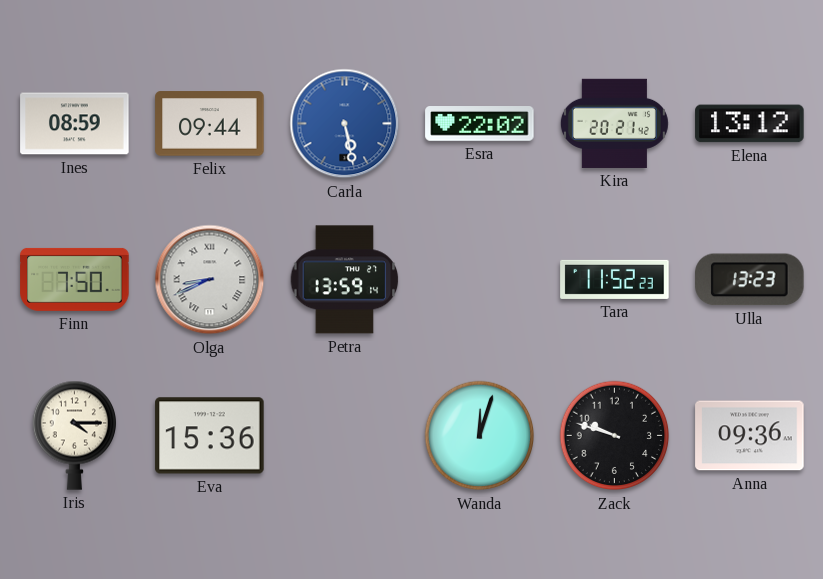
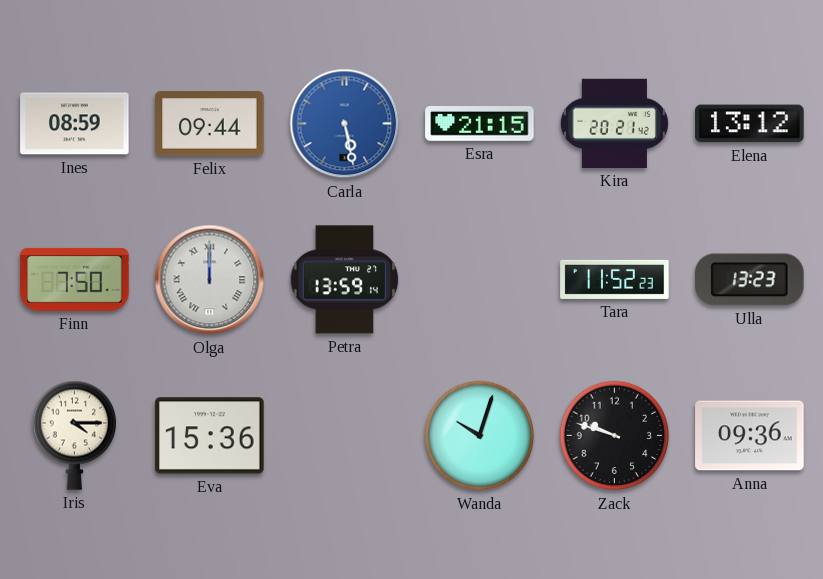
Esra: 22:02 -> 21:15 (480, 124)
Olga: 8:41 -> 12:00 (210, 280)
Wanda: 12:03 -> 10:03 (480, 436)
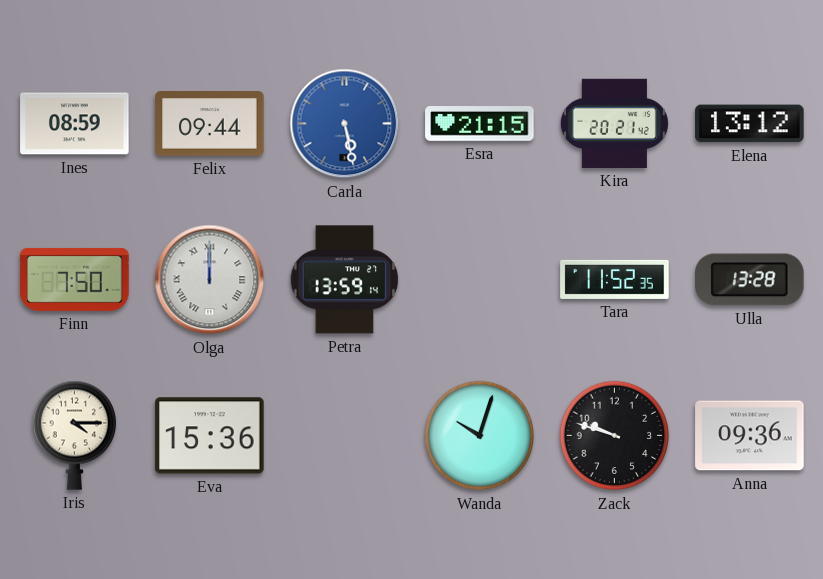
Tara: 11:52:23 -> 11:52:35 (615, 279)
Ulla: 13:23 -> 13:28 (750, 280)
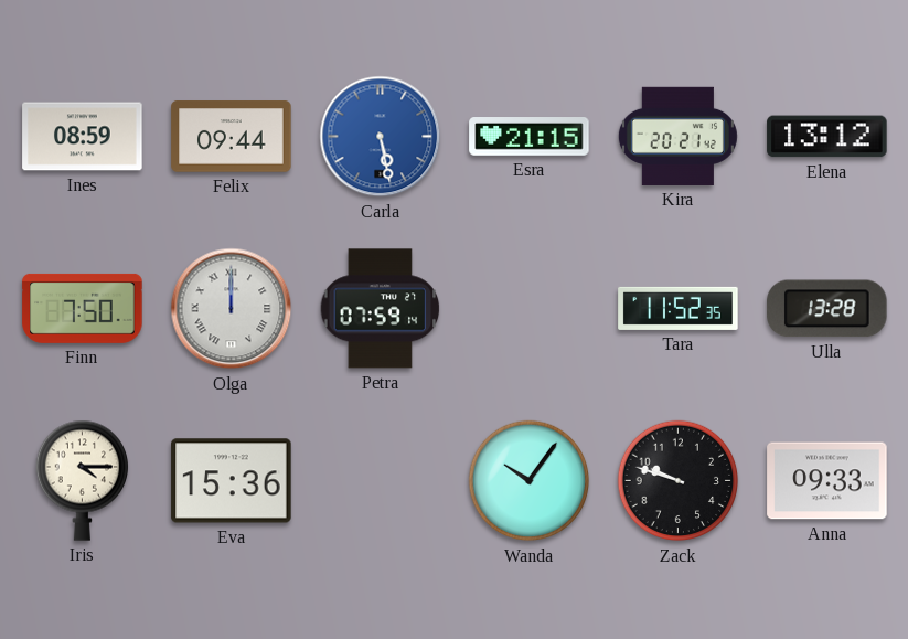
Petra: 13:59 -> 07:59 (381, 309)
Wanda: 10:03 -> 10:06 (530, 481)
Anna: 09:36 -> 09:33 (827, 481)
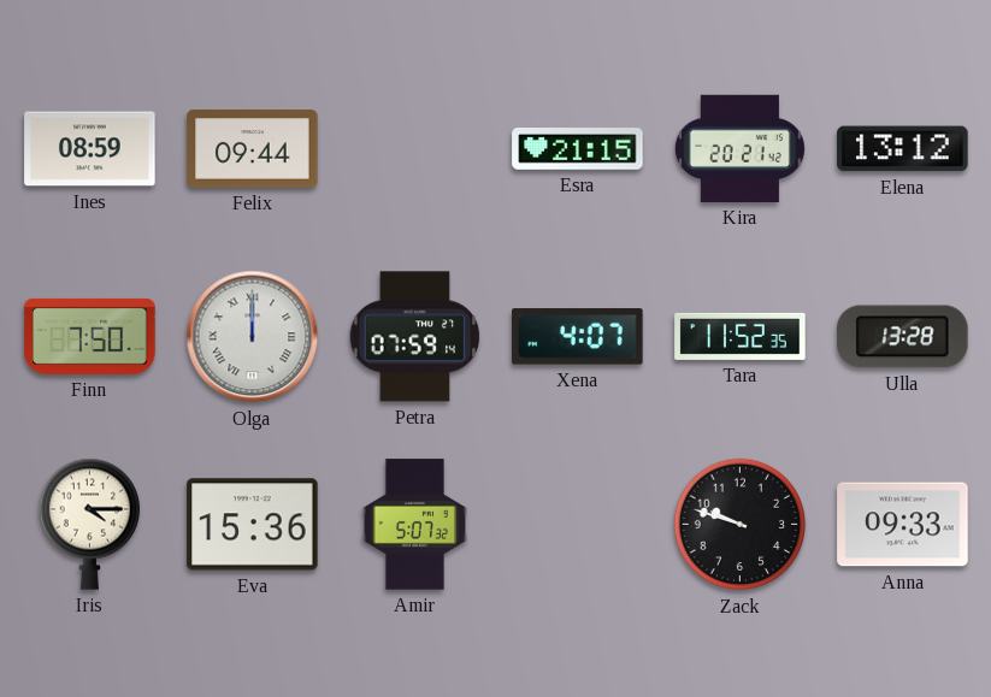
Carla: 5:28 -> none (381, 137)
Xena: none -> 4:07 (578, 337)
Amir: none -> 5:07 (414, 525)
Wanda: 10:06 -> none (530, 481)
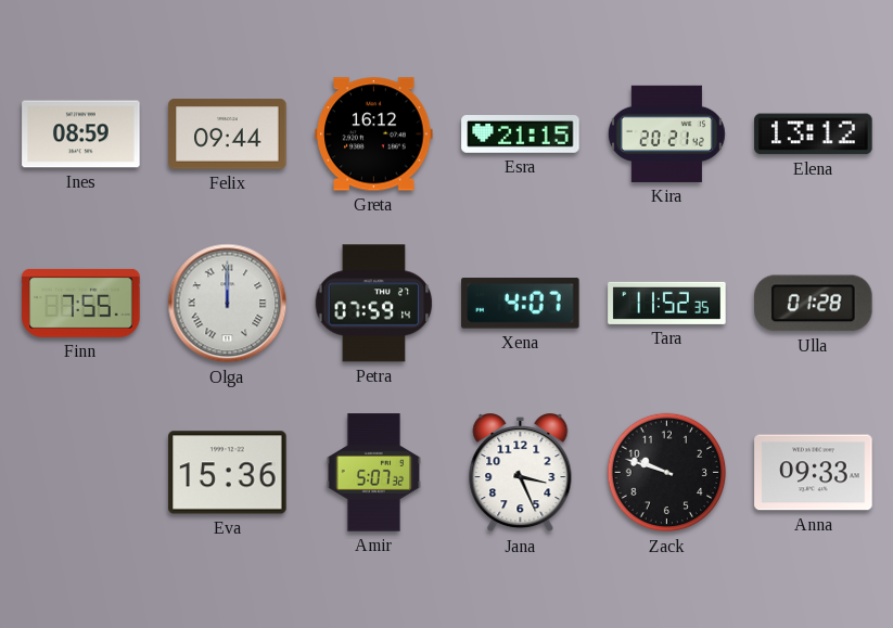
Greta: none -> 16:12 (374, 134)
Finn: 7:50 -> 7:55 (81, 303)
Ulla: 13:28 -> 01:28 (814, 304)
Iris: 4:15 -> none (89, 524)
Jana: none -> 3:26 (521, 474)
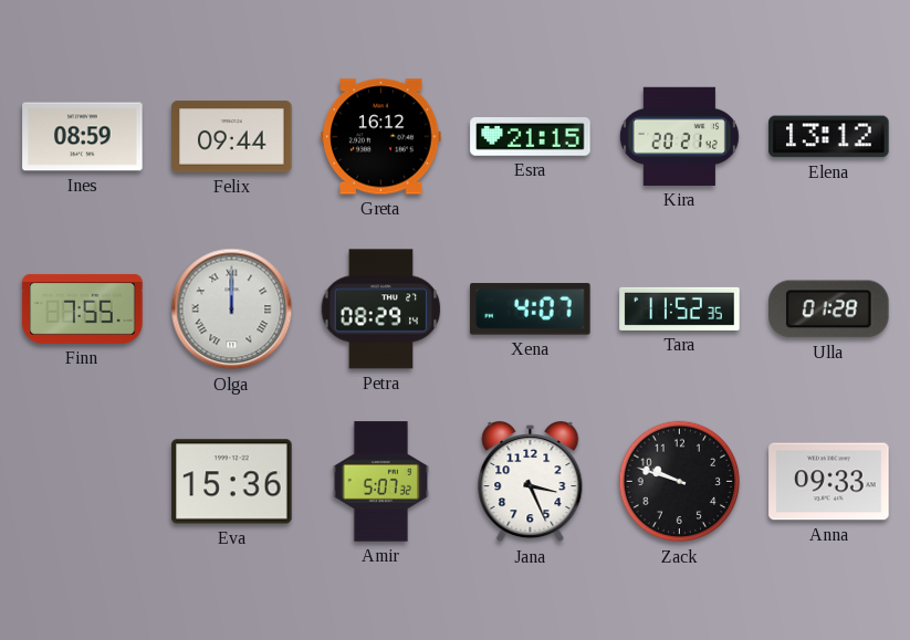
Petra: 07:59 -> 08:29 (381, 309)
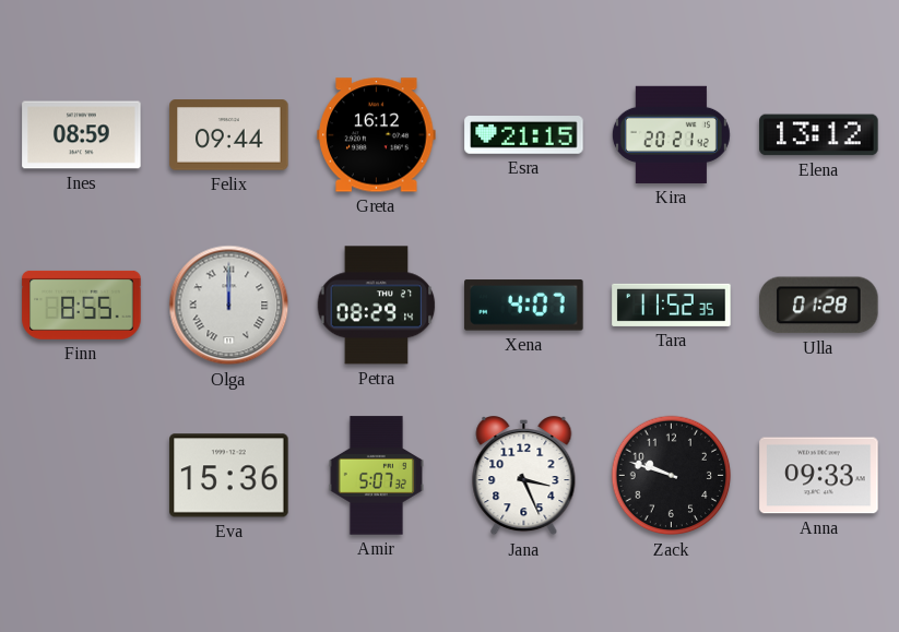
Finn: 7:55 -> 8:55 (82, 305)
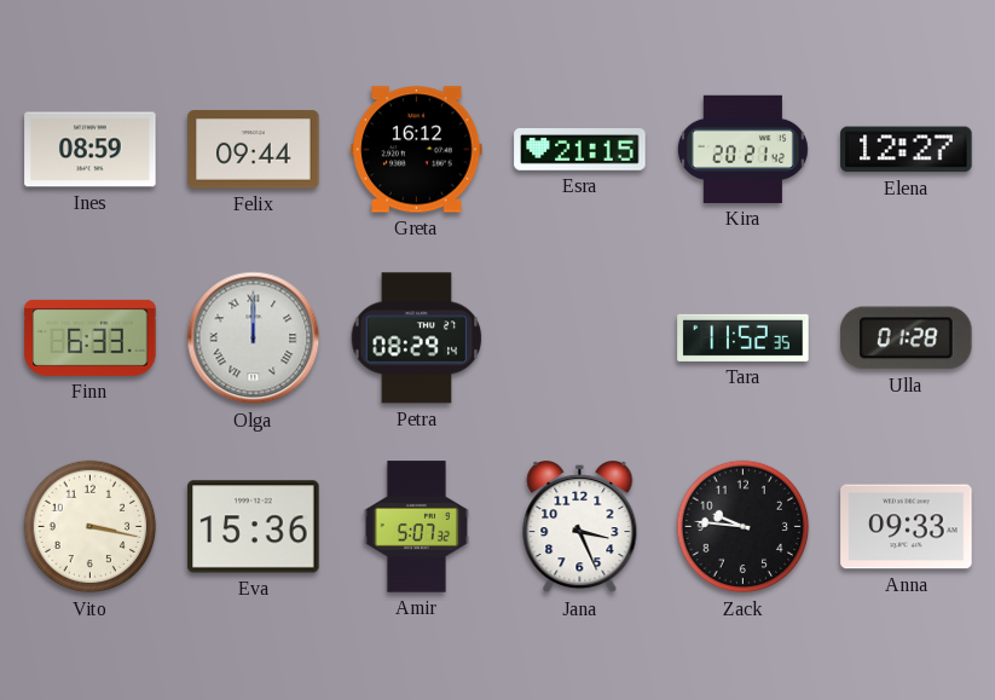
Elena: 13:12 -> 12:27 (907, 150)
Finn: 8:55 -> 6:33 (91, 337)
Xena: 4:07 -> none (524, 306)
Vito: none -> 3:17 (91, 527)
Zack: 9:48 -> 9:46 (744, 527)
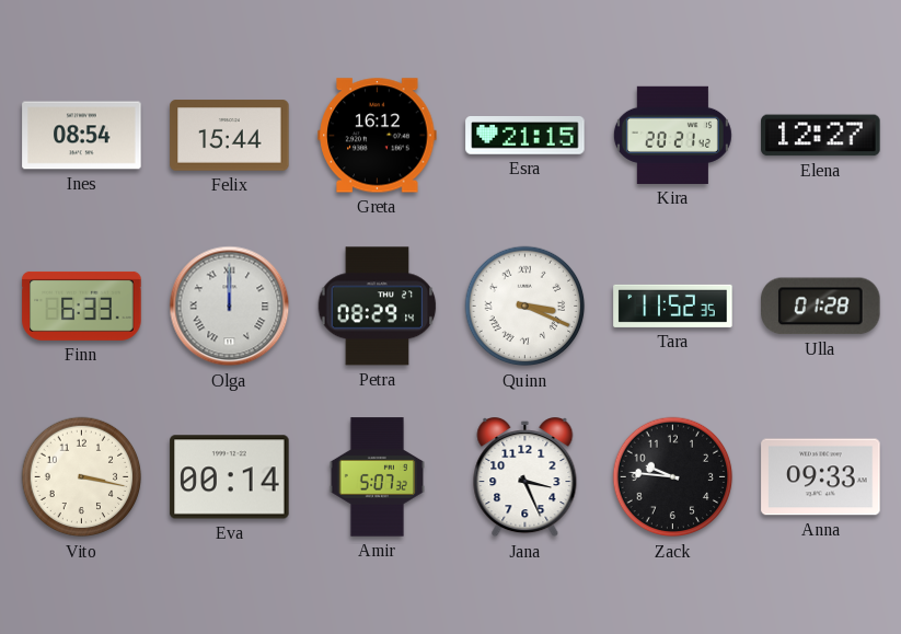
Ines: 08:59 -> 08:54 (82, 136)
Felix: 09:44 -> 15:44 (230, 136)
Quinn: none -> 3:19 (525, 307)
Eva: 15:36 -> 00:14 (230, 477)
